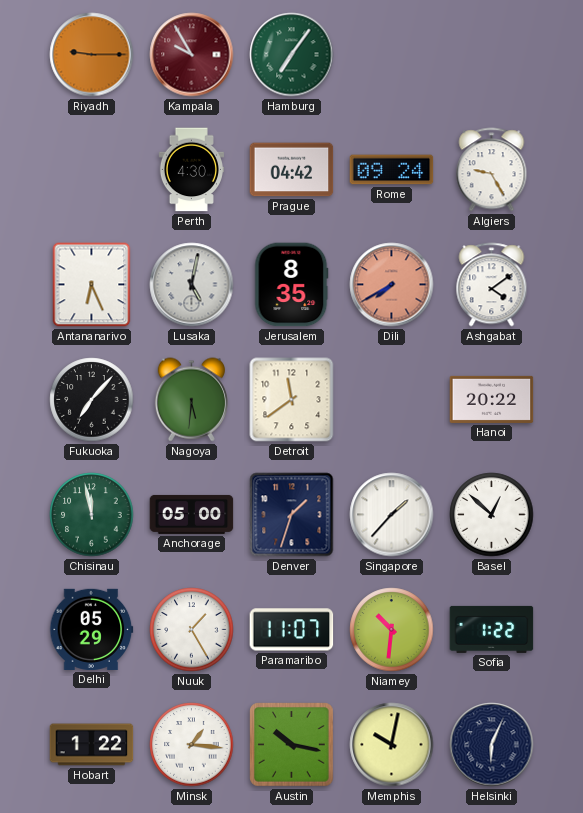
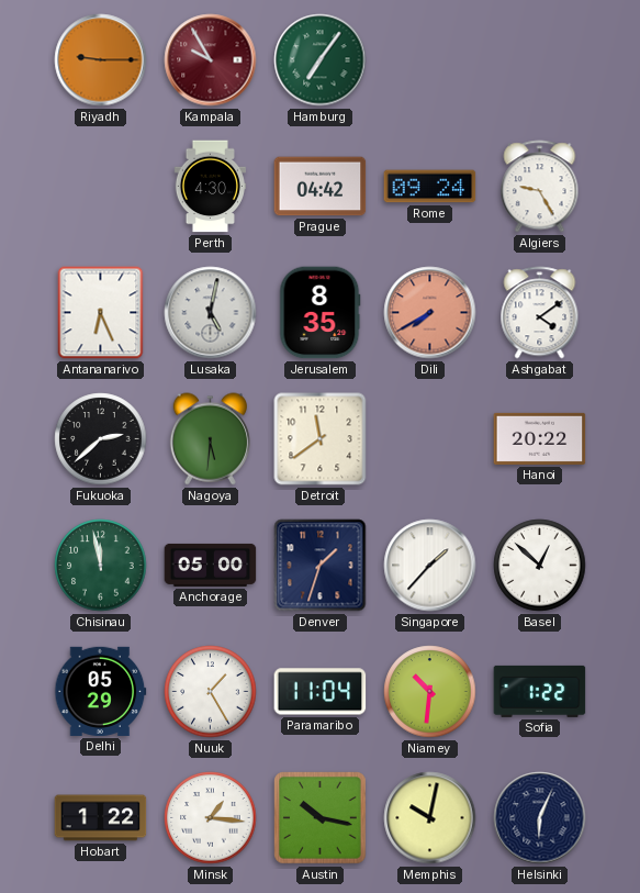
Fukuoka: 7:07 -> 2:38 (101, 439)
Paramaribo: 11:07 -> 11:04 (321, 692)
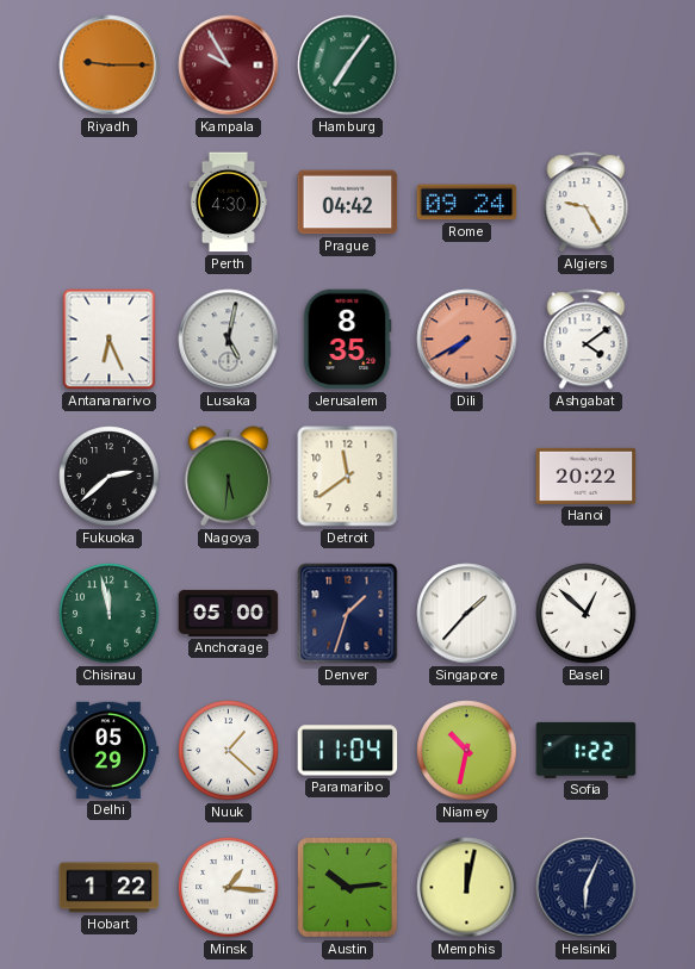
Nuuk: 1:25 -> 1:22 (229, 751)
Niamey: 10:31 -> 10:32 (467, 751)
Austin: 10:17 -> 10:14 (348, 888)
Memphis: 10:02 -> 12:02 (467, 888)
